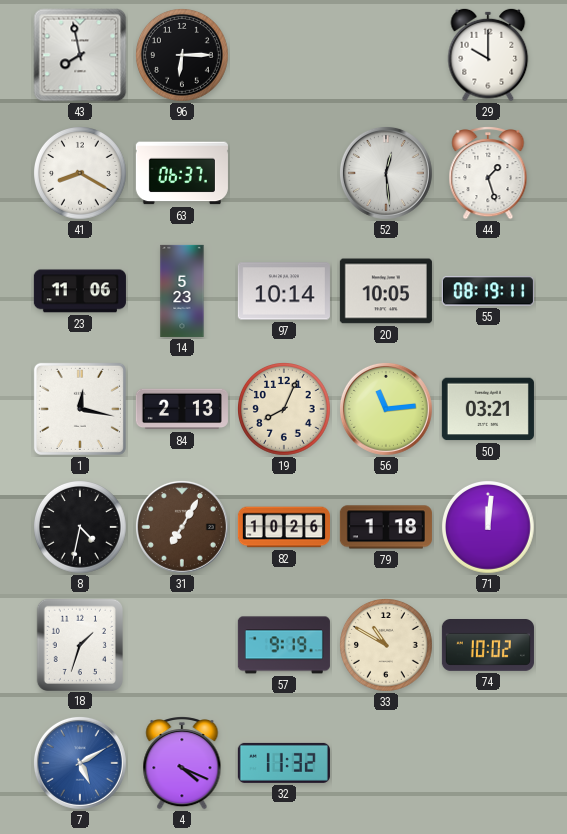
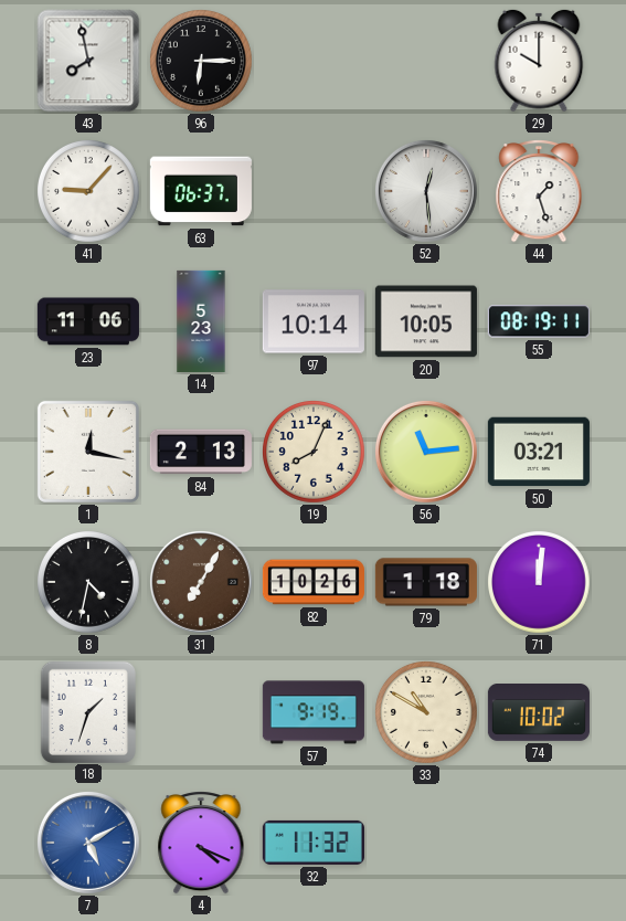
41: 8:20 -> 9:07 (89, 192)
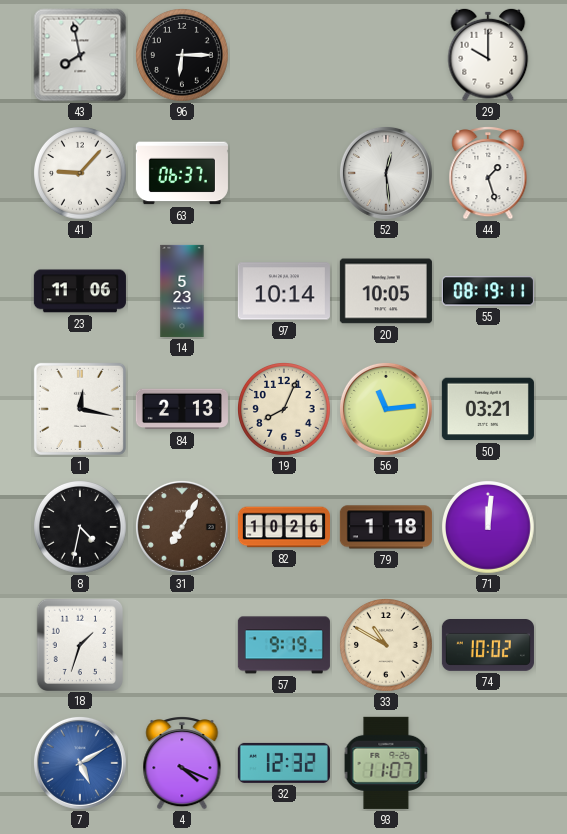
32: 11:32 -> 12:32 (284, 763)
93: none -> 11:07 (386, 763)
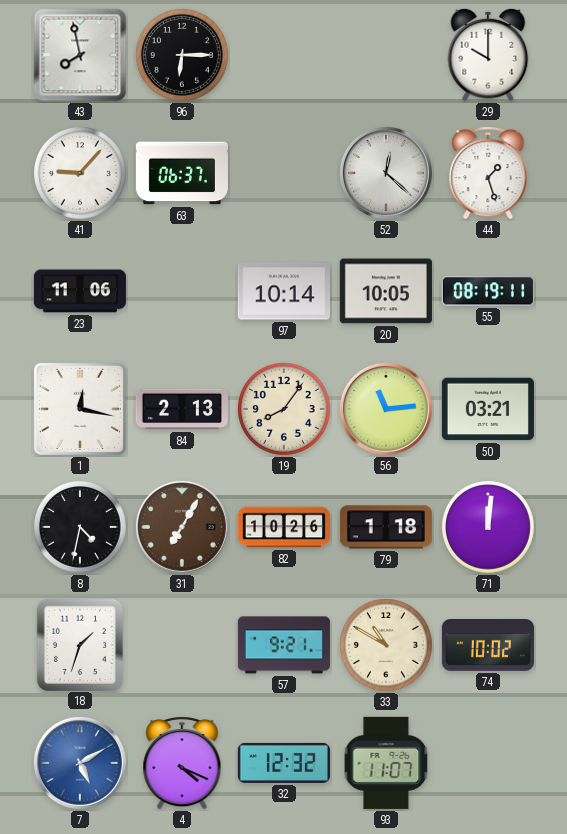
52: 12:29 -> 12:22 (386, 173)
14: 5:23 -> none (182, 291)
19: 8:04 -> 8:06 (285, 410)
57: 9:19 -> 9:21 (284, 645)
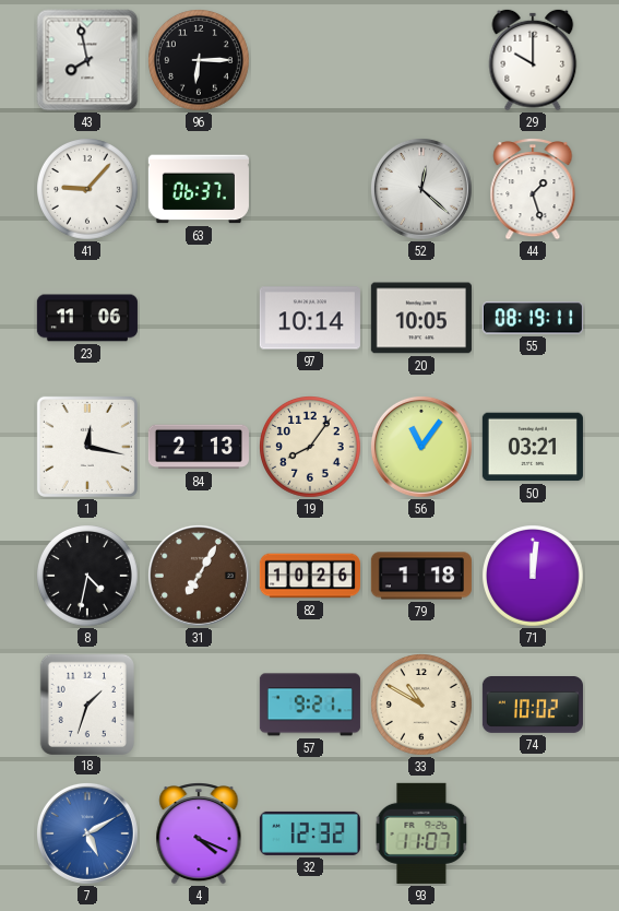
56: 11:14 -> 11:06 (421, 447)
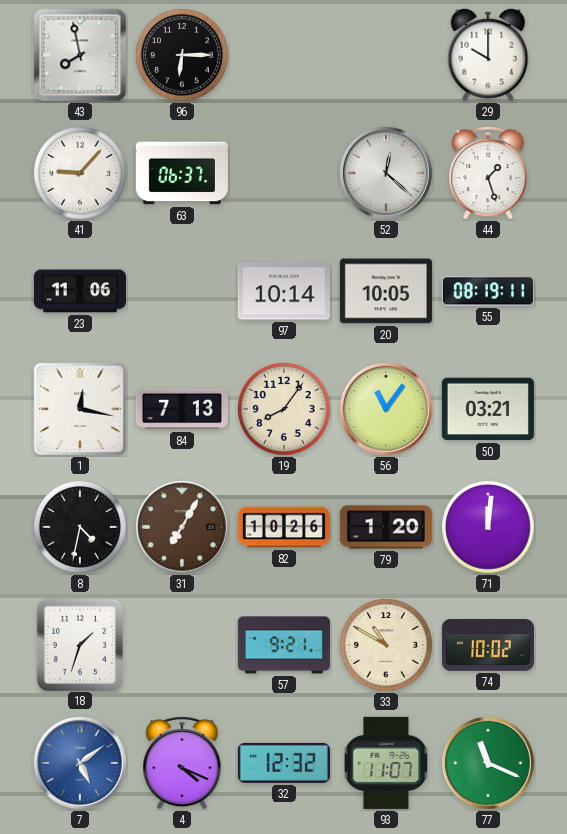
84: 2:13 -> 7:13 (182, 409)
79: 1:18 -> 1:20 (386, 527)
7: 5:10 -> 5:09 (80, 763)
77: none -> 11:19 (488, 763)
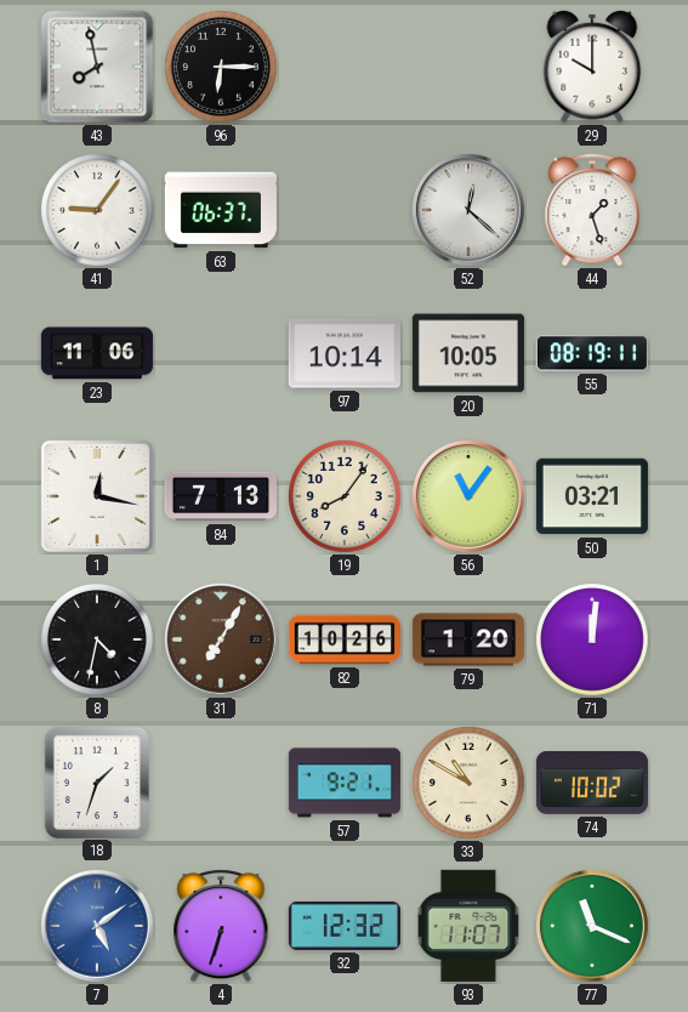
41: 9:07 -> 9:06 (98, 211)
4: 4:19 -> 6:33 (221, 926)
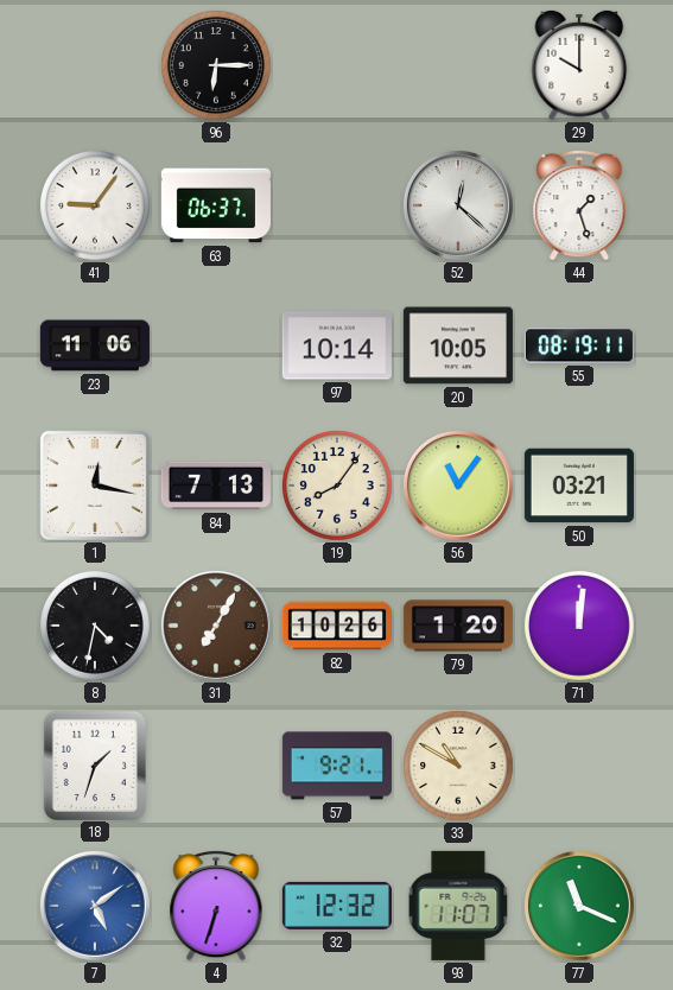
43: 7:58 -> none (97, 67)
74: 10:02 -> none (592, 784)
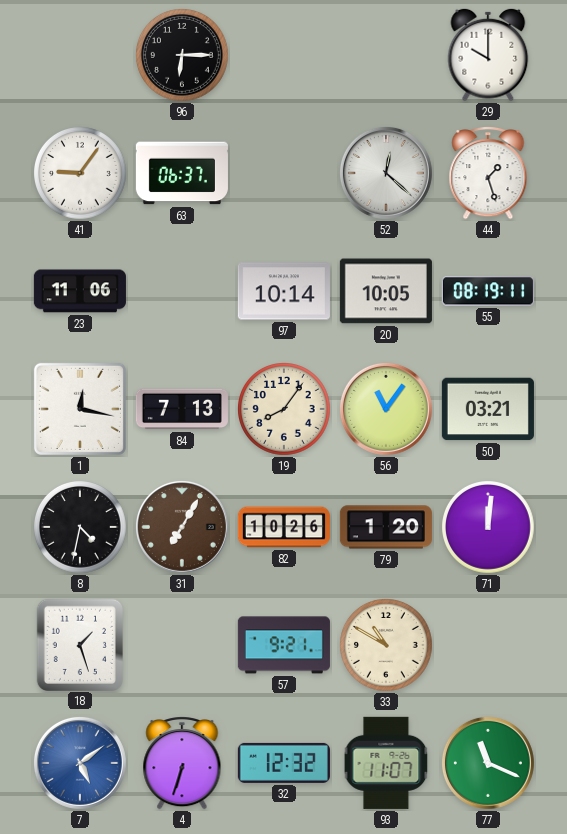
18: 1:33 -> 1:27 (79, 644)
